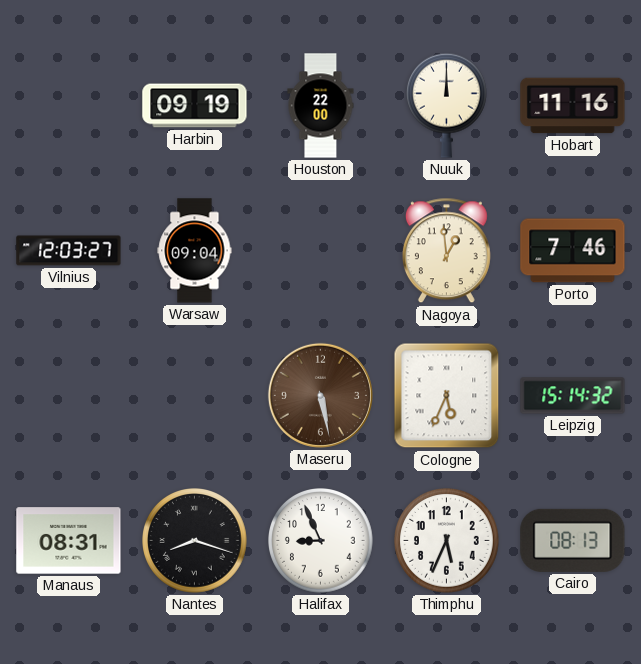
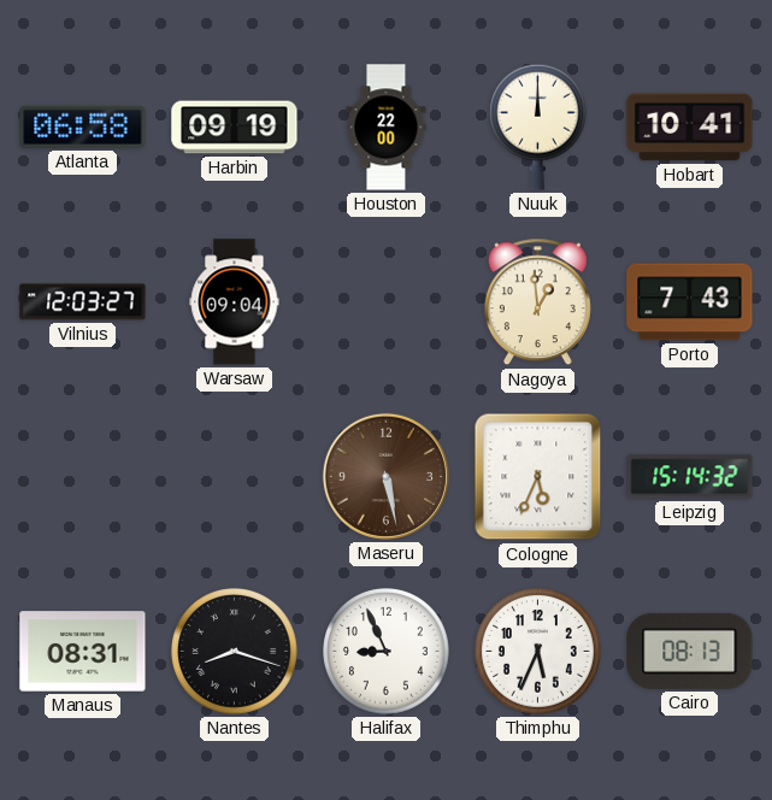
Atlanta: none -> 06:58 (83, 127)
Hobart: 11:16 -> 10:41 (690, 128)
Porto: 7:46 -> 7:43 (690, 302)
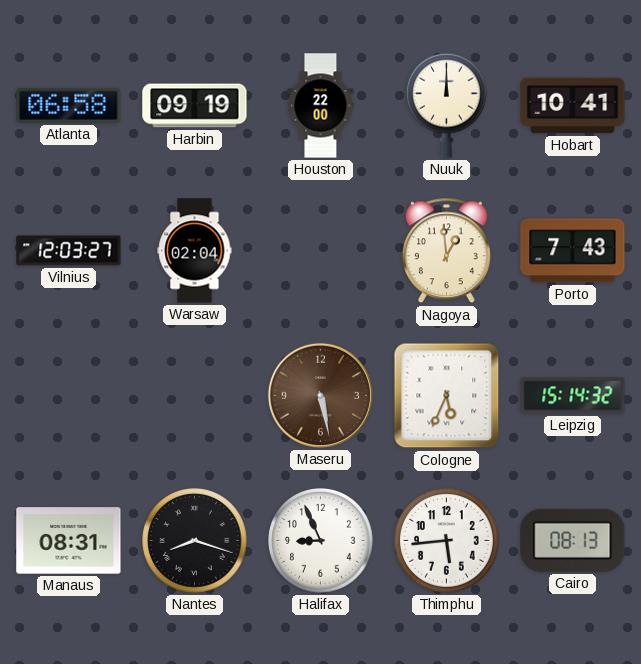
Warsaw: 09:04 -> 02:04 (195, 251)
Thimphu: 5:34 -> 5:44 (447, 541)
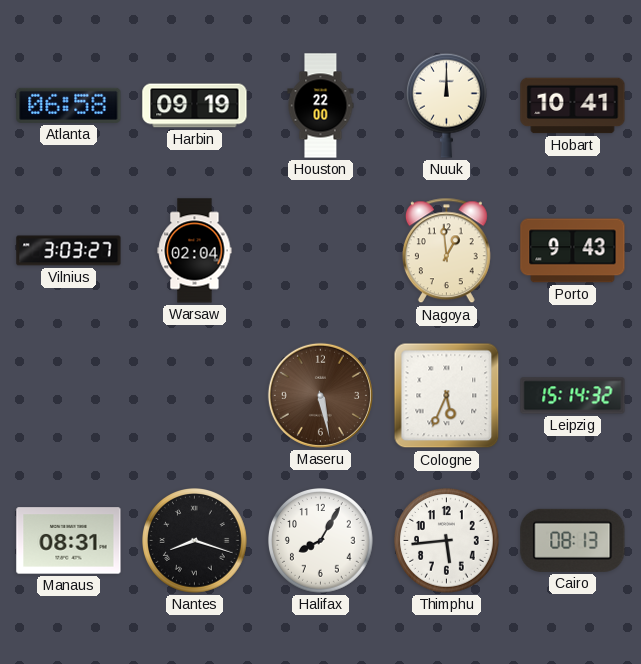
Vilnius: 12:03 -> 3:03 (69, 251)
Porto: 7:43 -> 9:43 (573, 251)
Halifax: 8:56 -> 8:05 (321, 541)
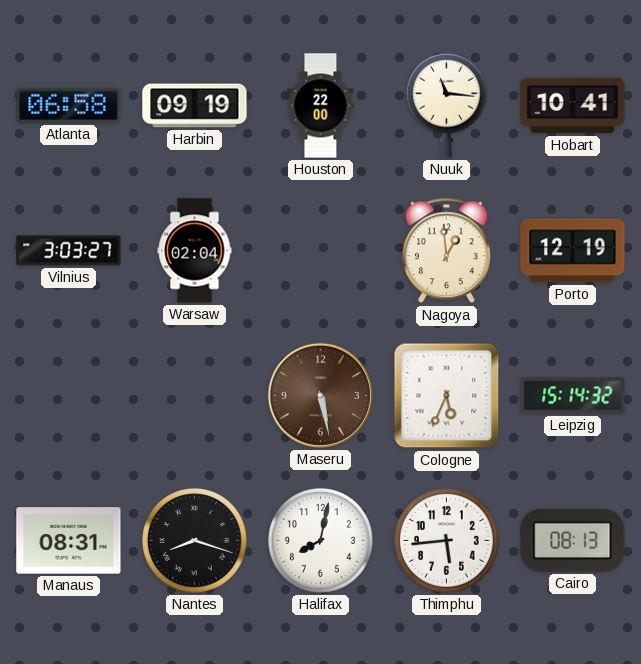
Nuuk: 12:00 -> 11:16 (446, 105)
Porto: 9:43 -> 12:19 (573, 251)
Halifax: 8:05 -> 8:02 (321, 541)
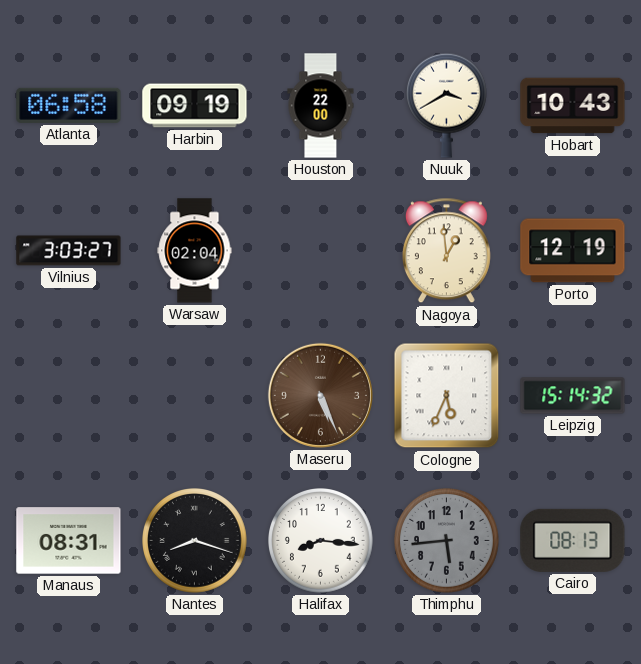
Nuuk: 11:16 -> 3:40 (446, 105)
Hobart: 10:41 -> 10:43 (573, 106)
Maseru: 5:28 -> 5:26 (320, 395)
Halifax: 8:02 -> 8:16 (321, 541)
Thimphu dial: white -> grey (447, 541)
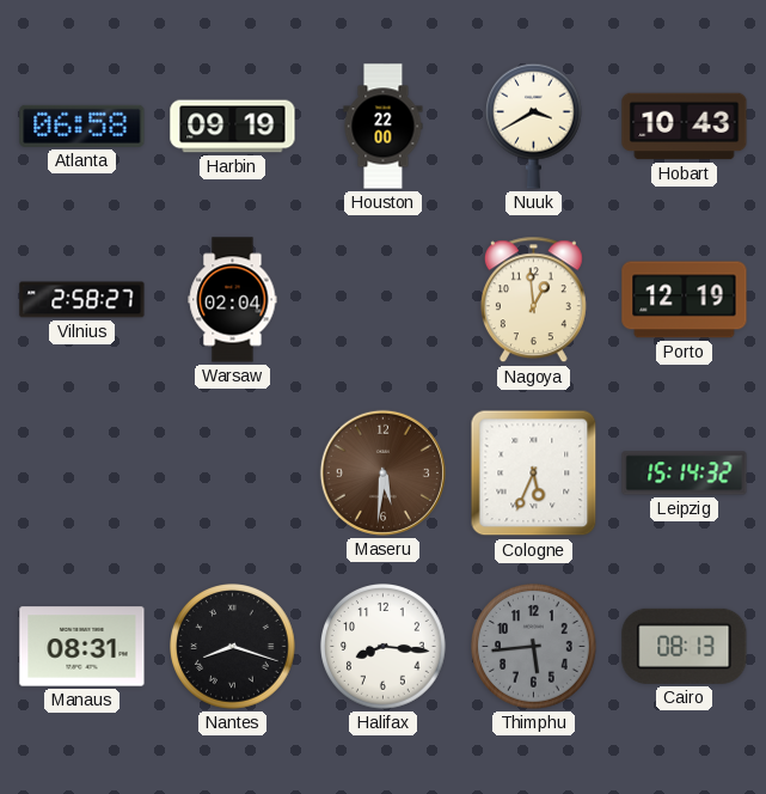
Vilnius: 3:03 -> 2:58 (82, 300)
Maseru: 5:26 -> 5:31 (382, 472)
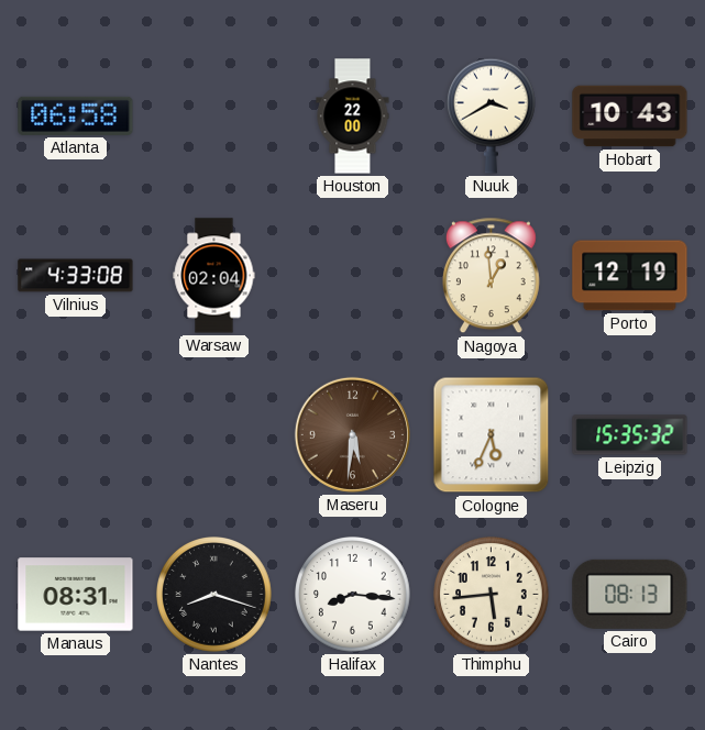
Harbin: 09:19 -> none (233, 127)
Vilnius: 2:58 -> 4:33 (76, 276)
Leipzig: 15:14 -> 15:35 (630, 435)
Thimphu dial: grey -> cream (492, 595)
